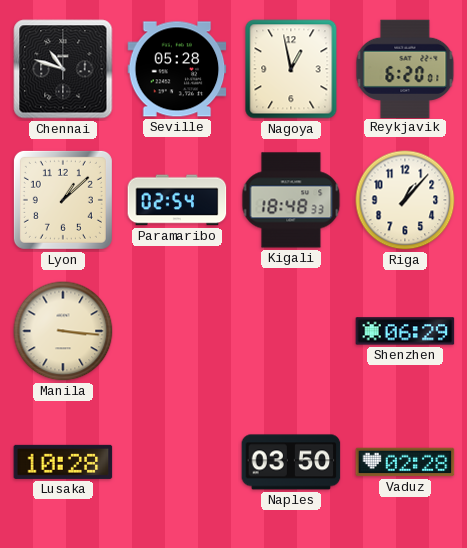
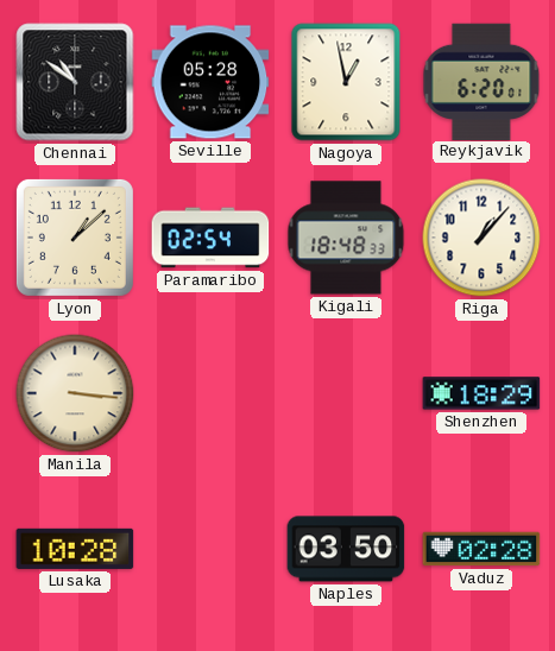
Chennai: 10:48 -> 10:51 (75, 82)
Shenzhen: 06:29 -> 18:29 (481, 393)
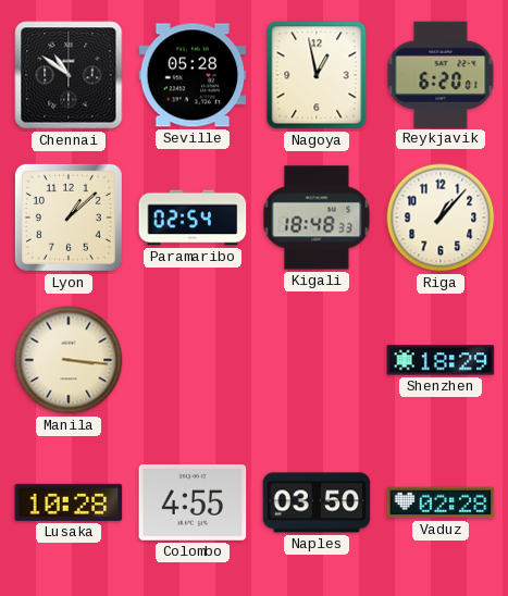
Colombo: none -> 4:55 (193, 502)
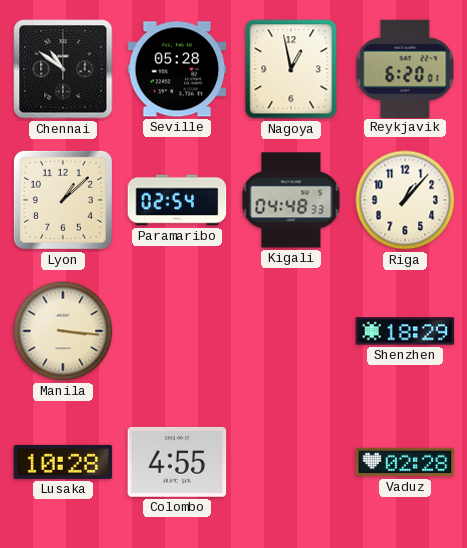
Kigali: 18:48 -> 04:48 (291, 200)
Naples: 03:50 -> none (317, 502)
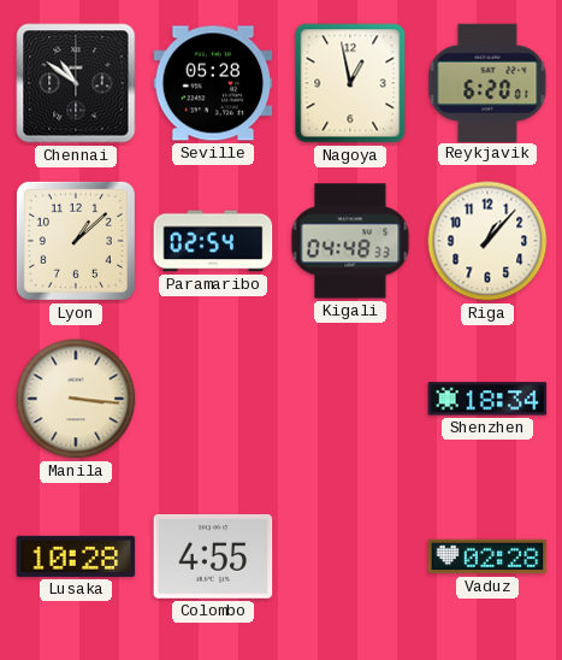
Shenzhen: 18:29 -> 18:34 (487, 399)
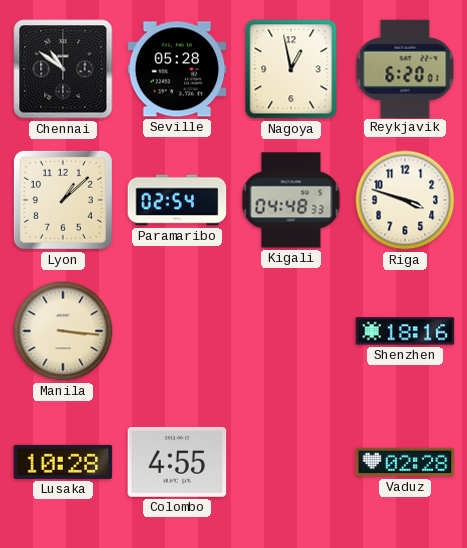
Riga: 1:07 -> 3:48 (405, 200)
Shenzhen: 18:34 -> 18:16 (405, 331)
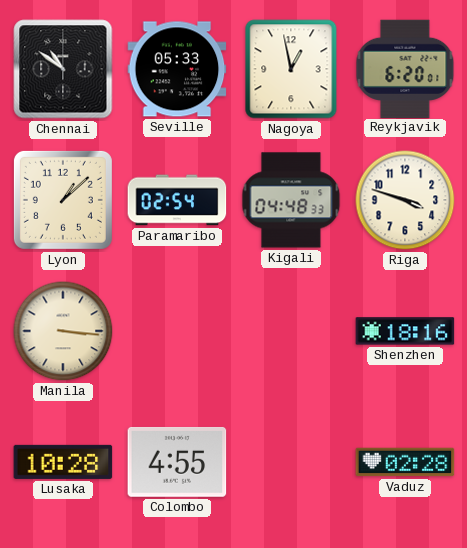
Seville: 05:28 -> 05:33 (177, 69)
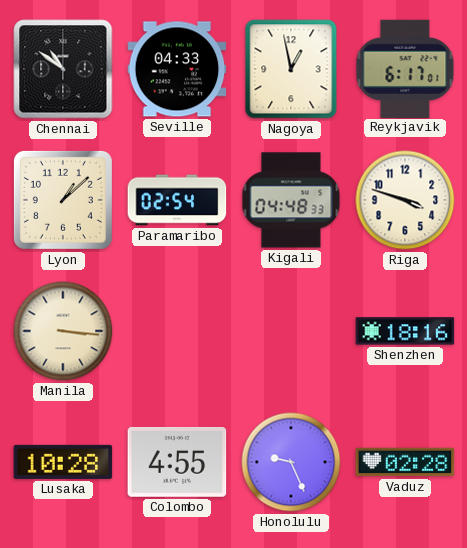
Seville: 05:33 -> 04:33 (177, 69)
Reykjavik: 6:20 -> 6:17 (405, 68)
Honolulu: none -> 9:26 (291, 462)
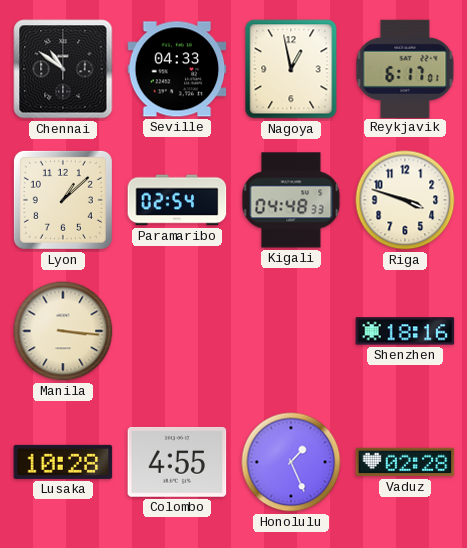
Honolulu: 9:26 -> 1:26 (291, 462)
